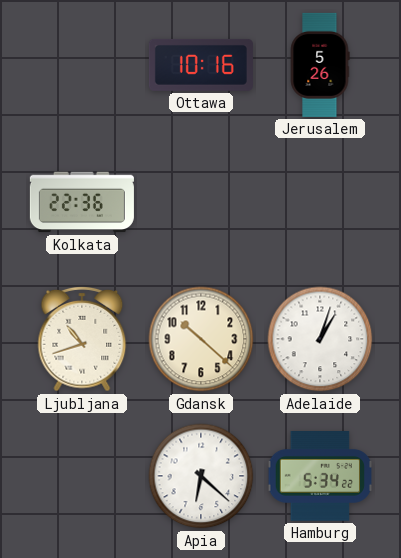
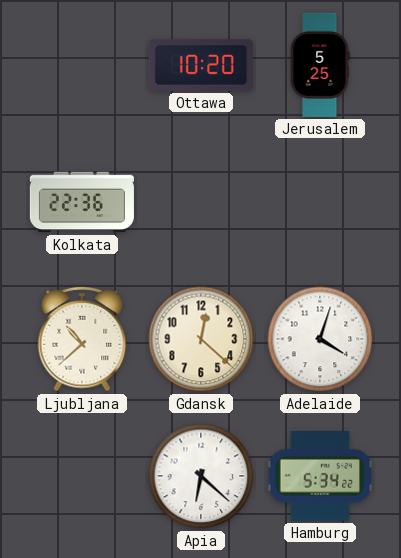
Ottawa: 10:16 -> 10:20 (201, 65)
Jerusalem: 5:26 -> 5:25 (320, 65)
Ljubljana: 10:42 -> 10:38 (82, 339)
Gdansk: 10:22 -> 12:22 (201, 339)
Adelaide: 1:03 -> 4:03 (320, 339)
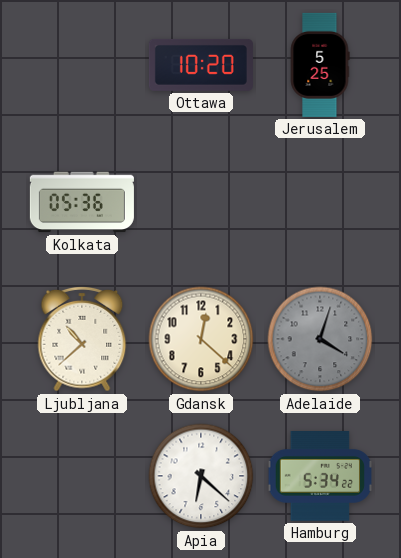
Kolkata: 22:36 -> 05:36 (82, 202)
Adelaide dial: white -> grey (320, 339)
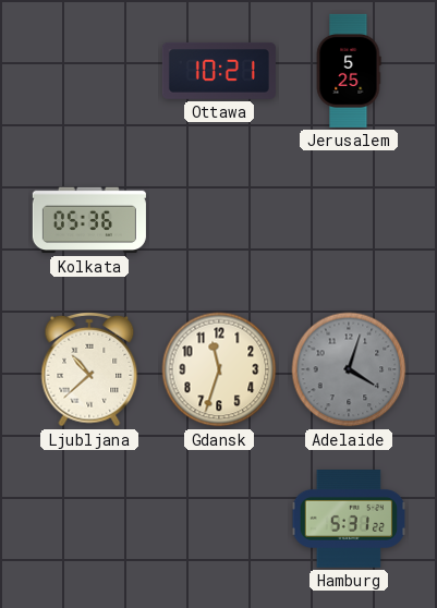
Ottawa: 10:20 -> 10:21 (219, 71)
Gdansk: 12:22 -> 11:33 (219, 369)
Apia: 6:22 -> none (201, 476)
Hamburg: 5:34 -> 5:31 (349, 520)
